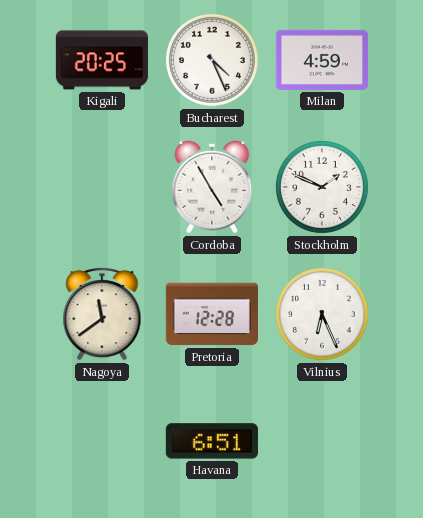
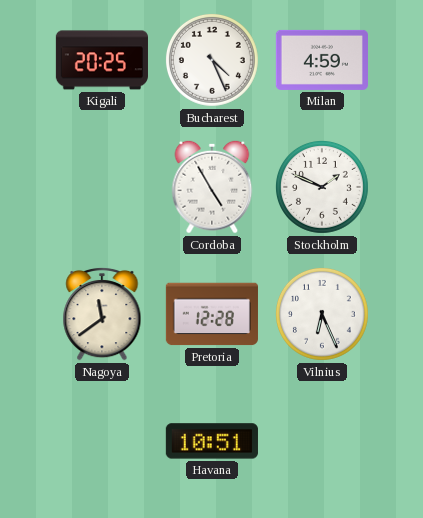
Havana: 6:51 -> 10:51 (212, 441)
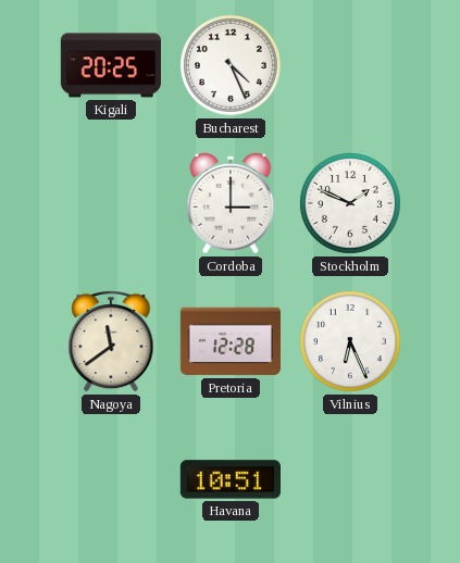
Milan: 4:59 -> none (322, 60)
Cordoba: 4:55 -> 3:00 (231, 203)
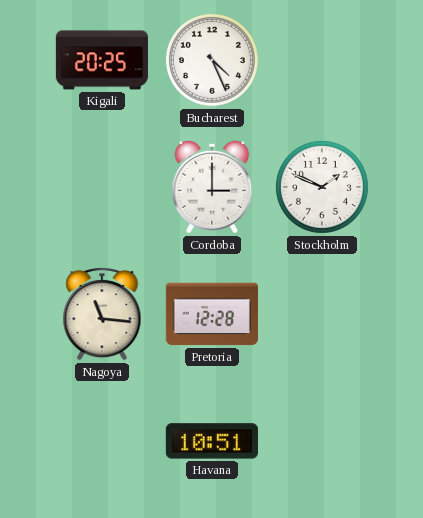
Nagoya: 11:39 -> 11:16 (102, 314)
Vilnius: 6:26 -> none (350, 341)
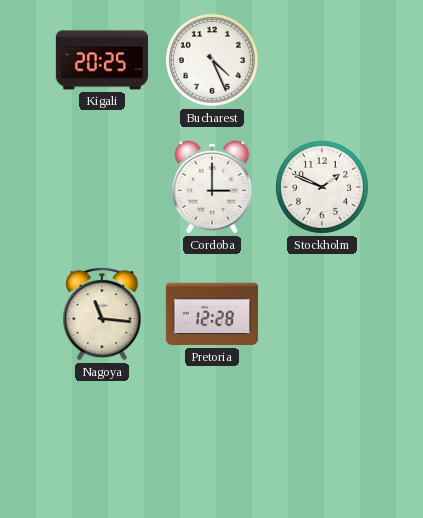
Havana: 10:51 -> none (212, 441)
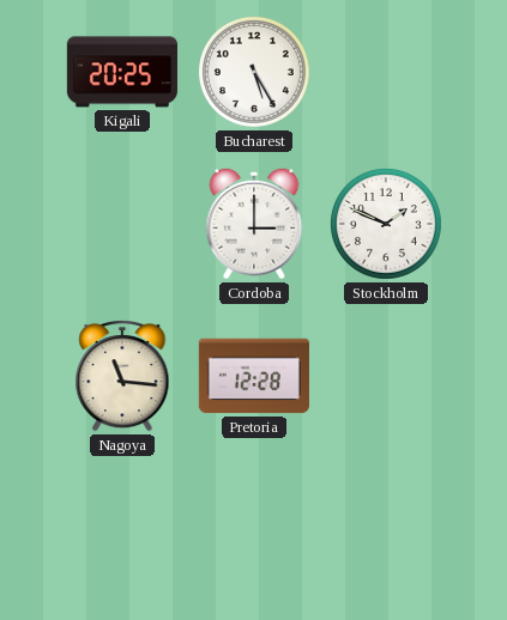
Bucharest: 4:26 -> 5:25 (254, 72)
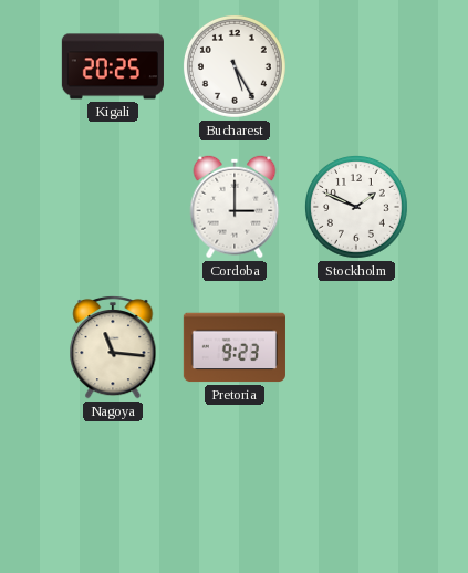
Pretoria: 12:28 -> 9:23 (235, 347)
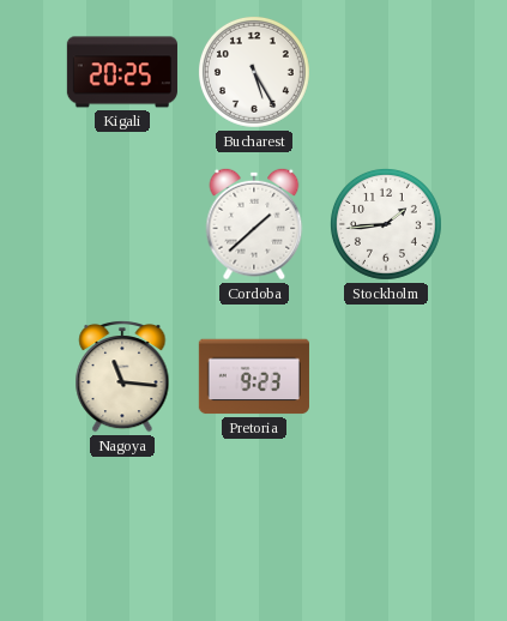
Cordoba: 3:00 -> 1:38 (254, 224)
Stockholm: 1:49 -> 1:44 (386, 224)
